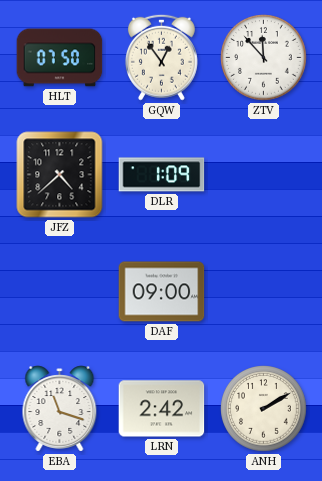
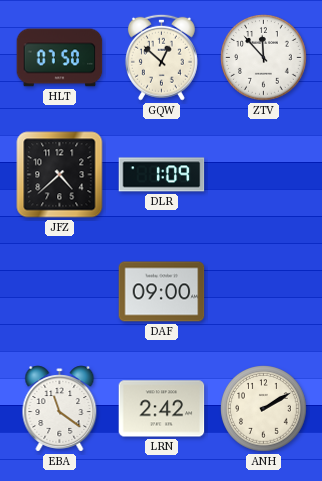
GQW: 12:54 -> 12:52 (161, 57)
EBA: 11:18 -> 11:21 (60, 409)
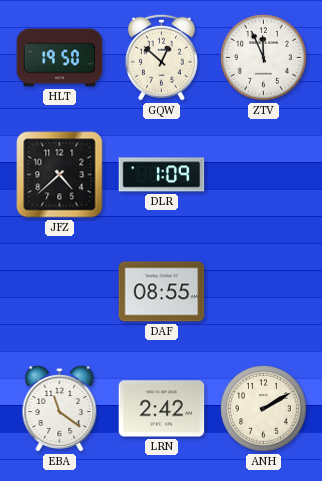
HLT: 07:50 -> 19:50 (60, 58)
ZTV: 11:53 -> 11:56 (264, 58)
DAF: 09:00 -> 08:55 (162, 292)
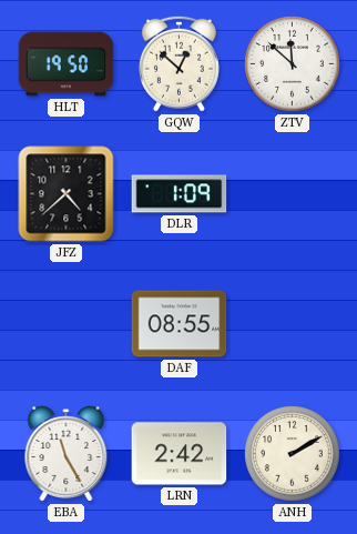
ZTV: 11:56 -> 11:52 (293, 64)
EBA: 11:21 -> 11:25 (67, 454)
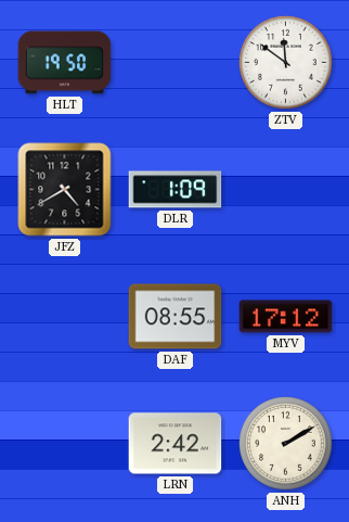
GQW: 12:52 -> none (178, 63)
ZTV: 11:52 -> 11:51 (286, 63)
JFZ: 4:38 -> 4:40 (65, 190)
MYV: none -> 17:12 (286, 317)
EBA: 11:25 -> none (67, 454)
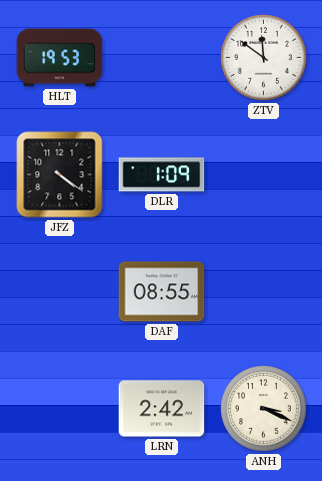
HLT: 19:50 -> 19:53 (60, 58)
JFZ: 4:40 -> 4:21 (60, 175)
MYV: 17:12 -> none (286, 317)
ANH: 2:10 -> 3:19 (264, 409)
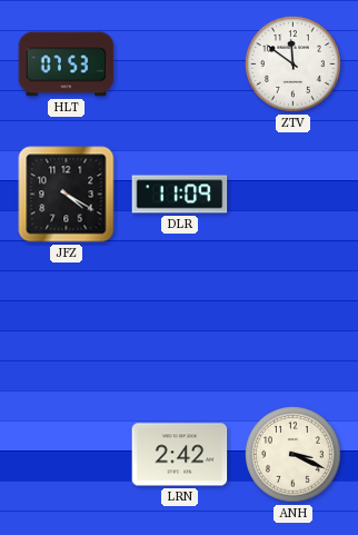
HLT: 19:53 -> 07:53 (67, 65)
JFZ: 4:21 -> 4:20 (67, 195)
DLR: 1:09 -> 11:09 (180, 195)
DAF: 08:55 -> none (162, 292)
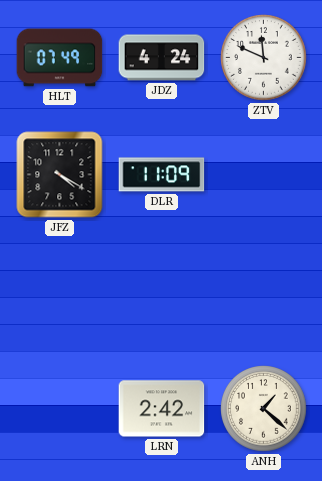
HLT: 07:53 -> 07:49 (60, 58)
JDZ: none -> 4:24 (162, 58)
ZTV: 11:51 -> 11:49 (264, 58)
ANH: 3:19 -> 1:22 (264, 409)
